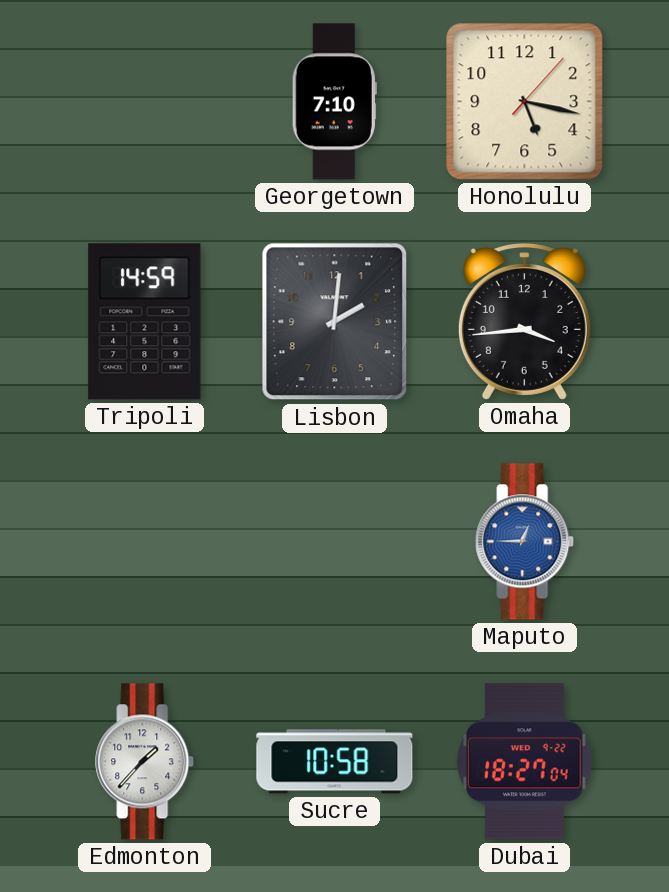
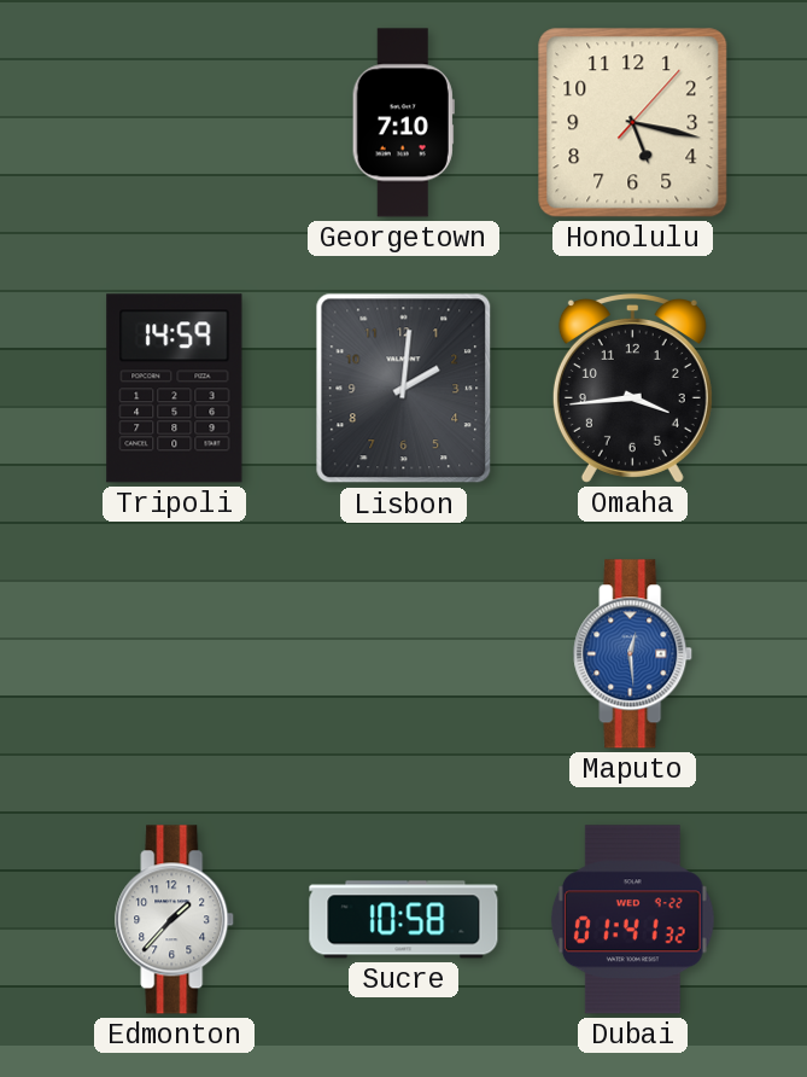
Maputo: 12:45 -> 12:29 (633, 654)
Dubai: 18:27 -> 01:41 (632, 920)
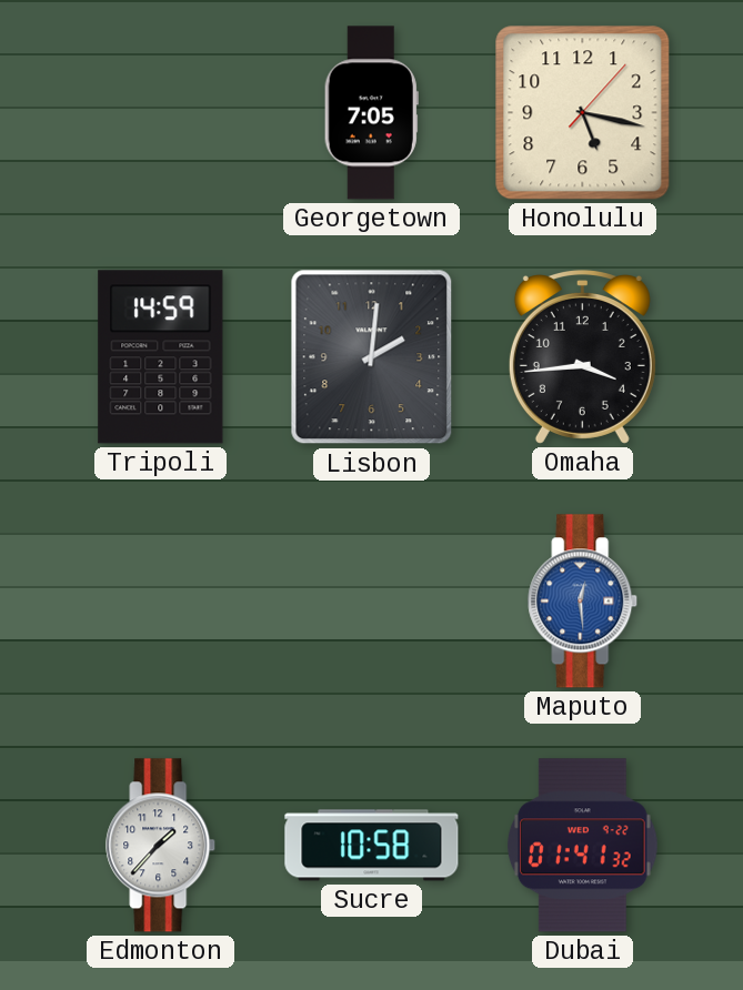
Georgetown: 7:10 -> 7:05 (371, 113)
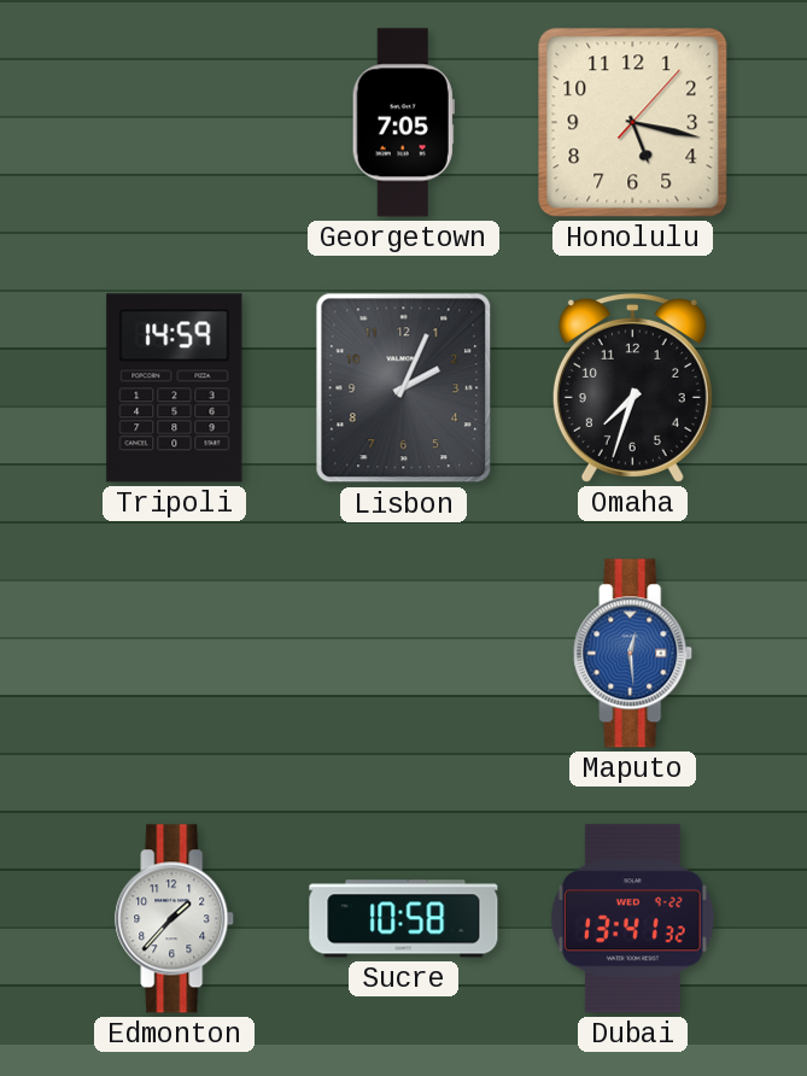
Lisbon: 2:01 -> 2:04 (404, 388)
Omaha: 3:44 -> 7:33 (632, 388)
Dubai: 01:41 -> 13:41 (632, 919)
